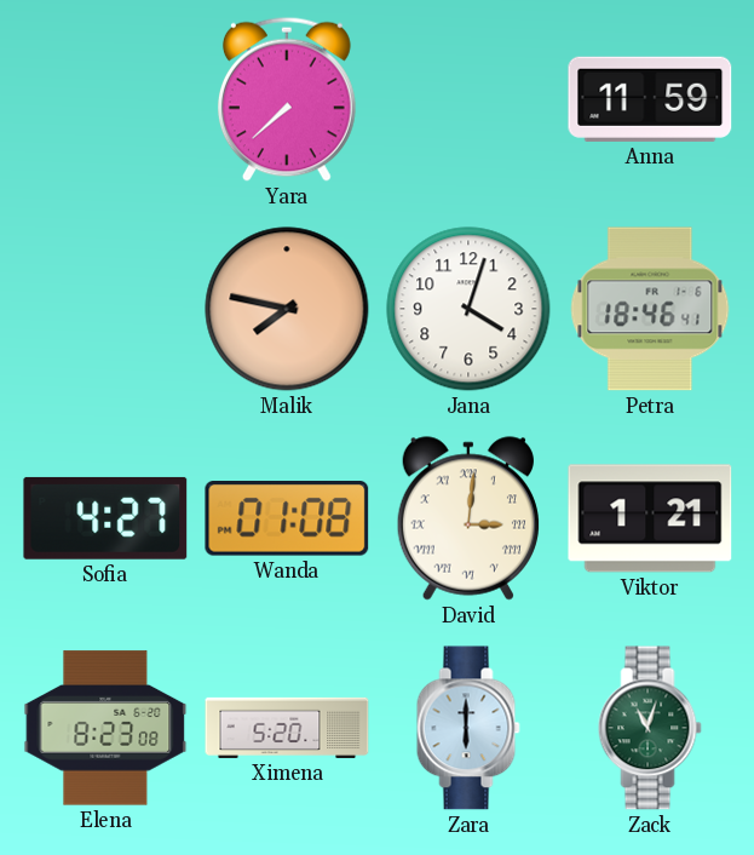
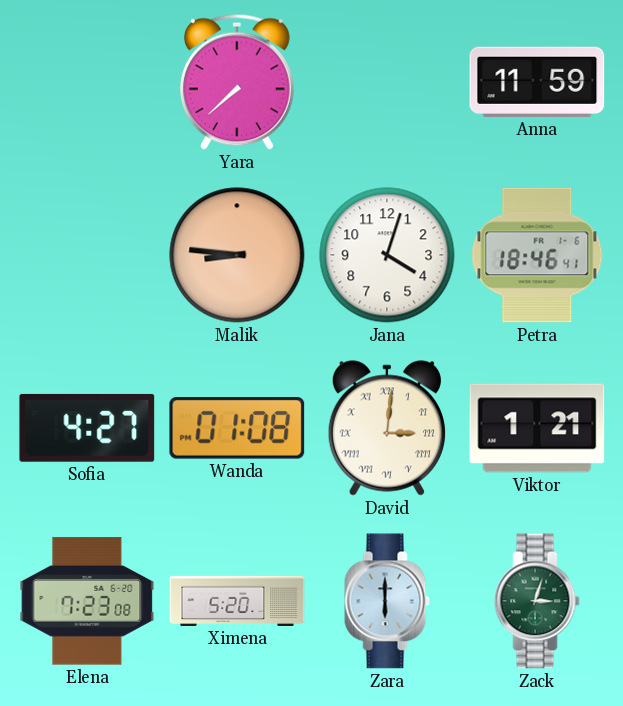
Malik: 7:47 -> 8:46 (237, 255)
Elena: 8:23 -> 7:23 (87, 601)
Zack: 11:03 -> 3:03 (537, 601)
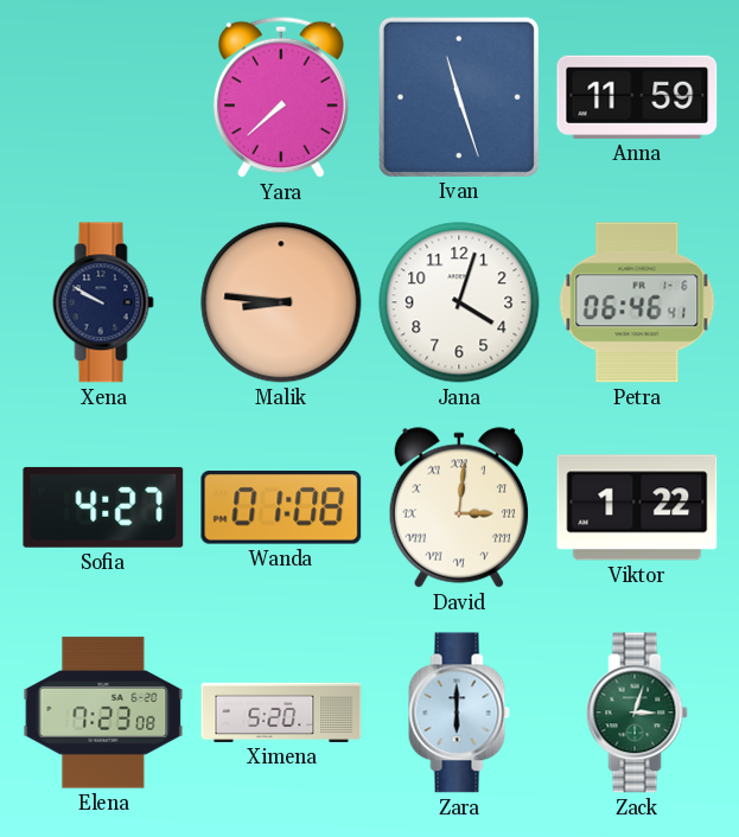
Ivan: none -> 11:27 (458, 96)
Xena: none -> 9:50 (103, 302)
Petra: 18:46 -> 06:46 (637, 302)
Viktor: 1:21 -> 1:22 (637, 507)
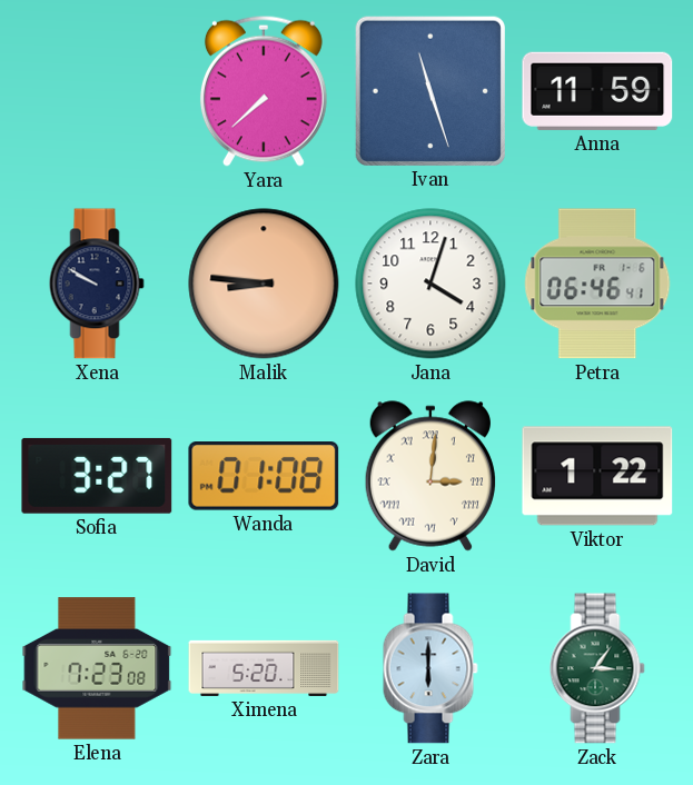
Sofia: 4:27 -> 3:27 (97, 476)
Zack: 3:03 -> 3:06 (597, 668)
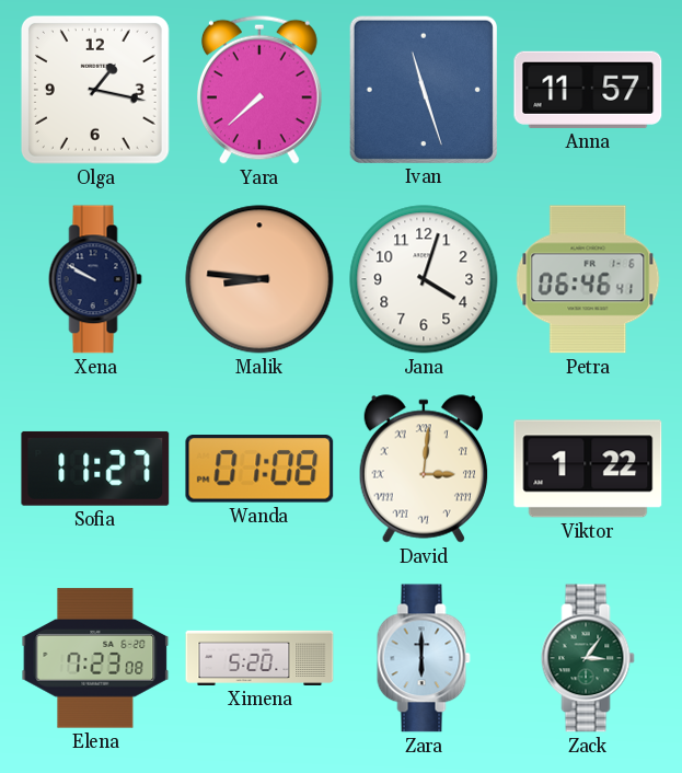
Olga: none -> 1:17 (95, 90)
Anna: 11:59 -> 11:57 (588, 90)
Sofia: 3:27 -> 11:27 (95, 469)
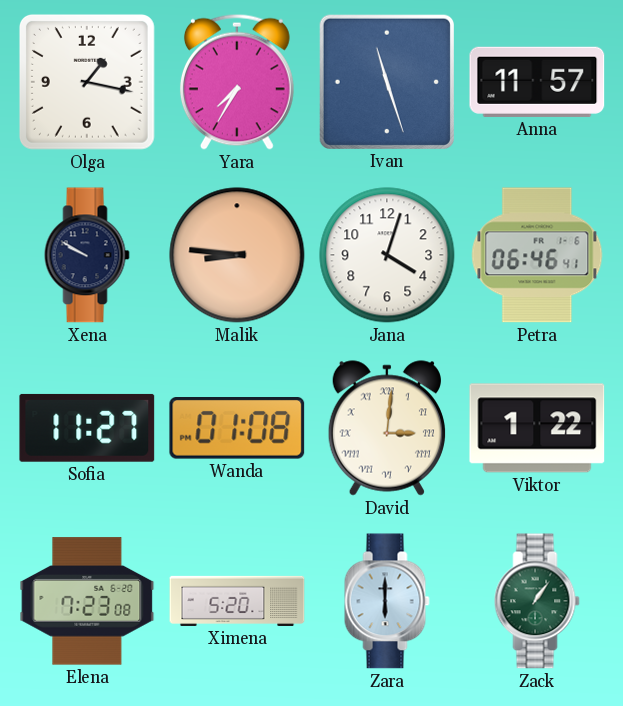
Yara: 7:38 -> 7:35 (237, 82)
Zack: 3:06 -> 1:06 (537, 601)
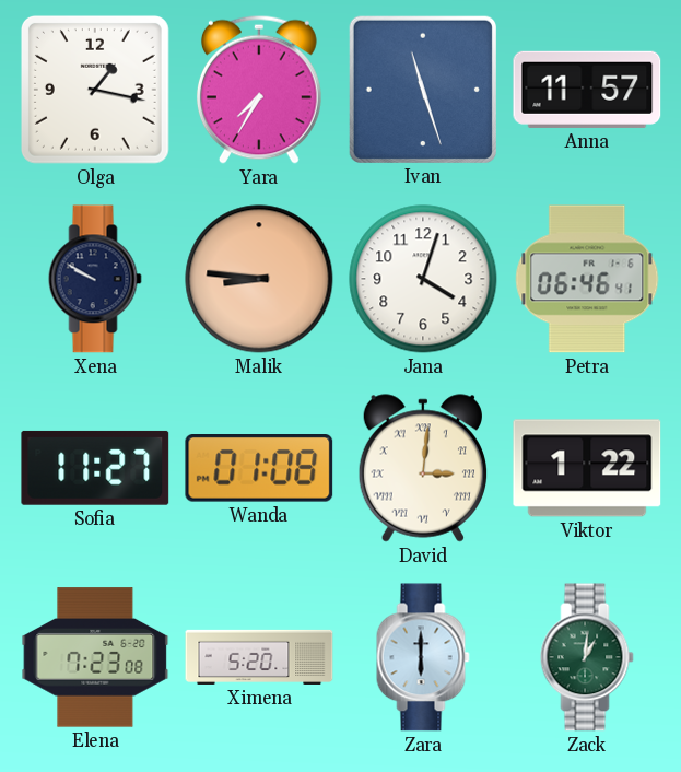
Zack: 1:06 -> 1:01 (587, 657)
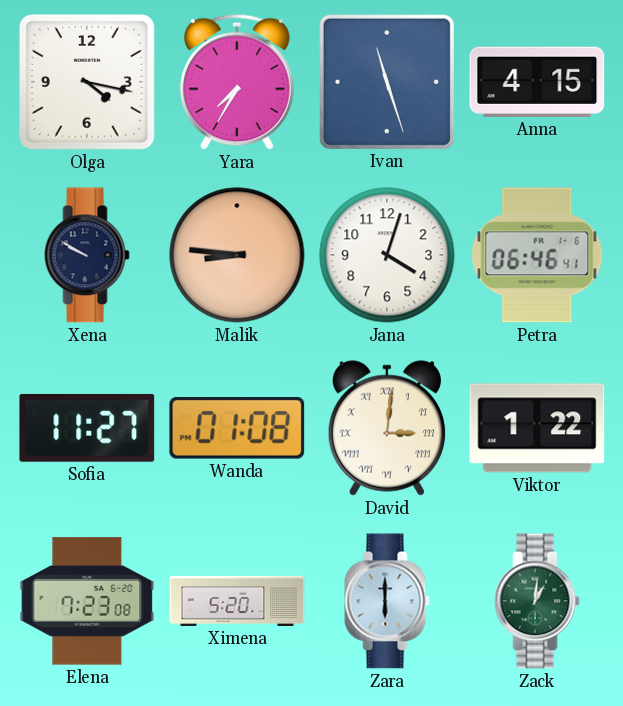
Olga: 1:17 -> 4:17 (87, 82)
Anna: 11:57 -> 4:15 (537, 82)
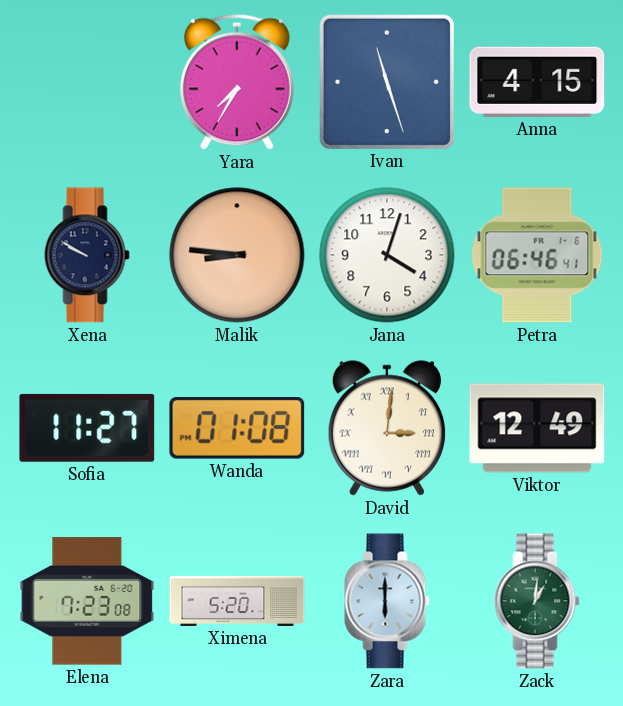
Olga: 4:17 -> none (87, 82)
Viktor: 1:22 -> 12:49 (537, 428)
